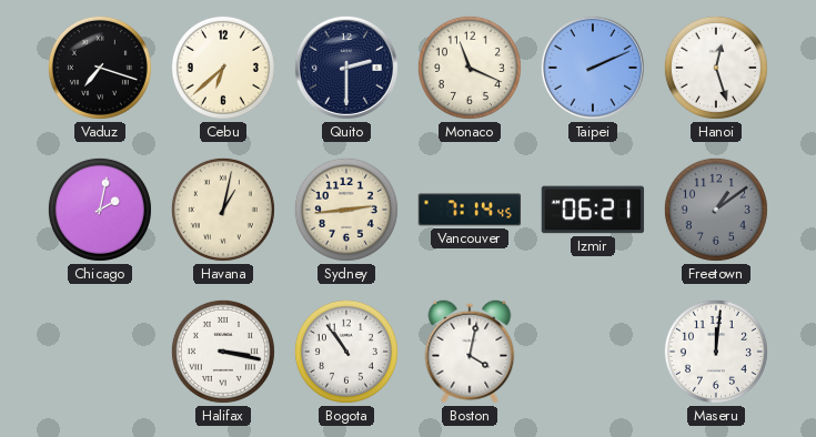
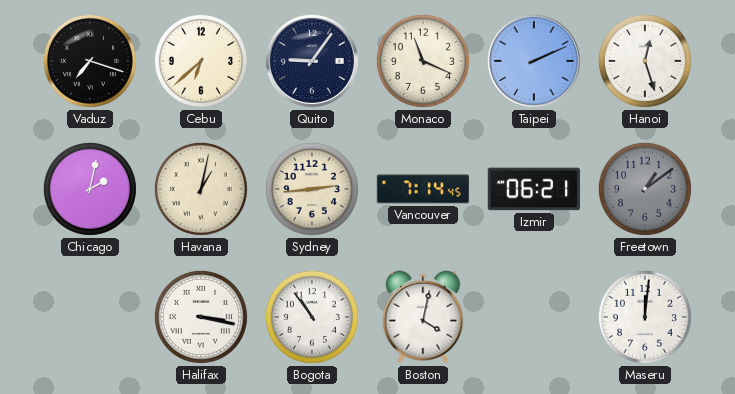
Quito: 2:30 -> 9:06 (312, 61)
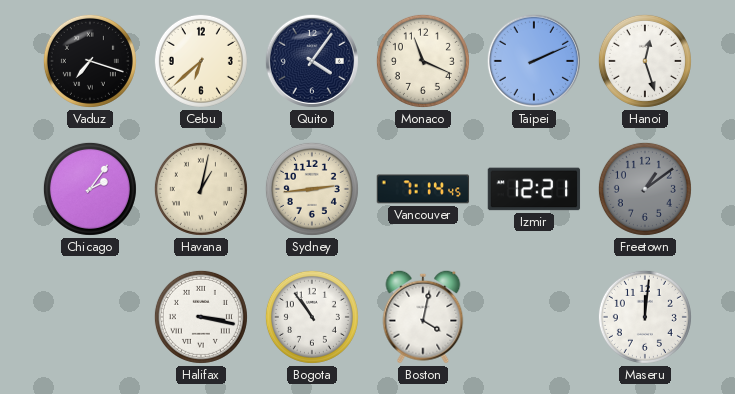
Quito: 9:06 -> 4:06 (312, 61)
Chicago: 2:02 -> 2:06 (90, 189)
Izmir: 06:21 -> 12:21 (534, 189)
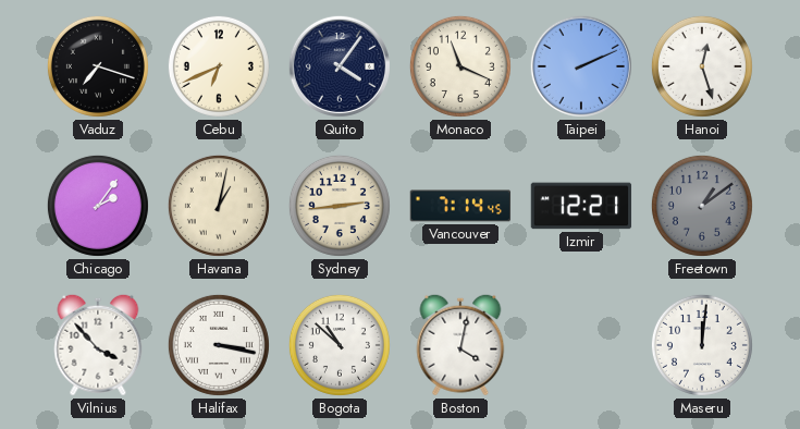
Cebu: 6:38 -> 6:41 (219, 66)
Vilnius: none -> 3:53 (98, 345)
Bogota: 10:54 -> 10:52 (340, 345)
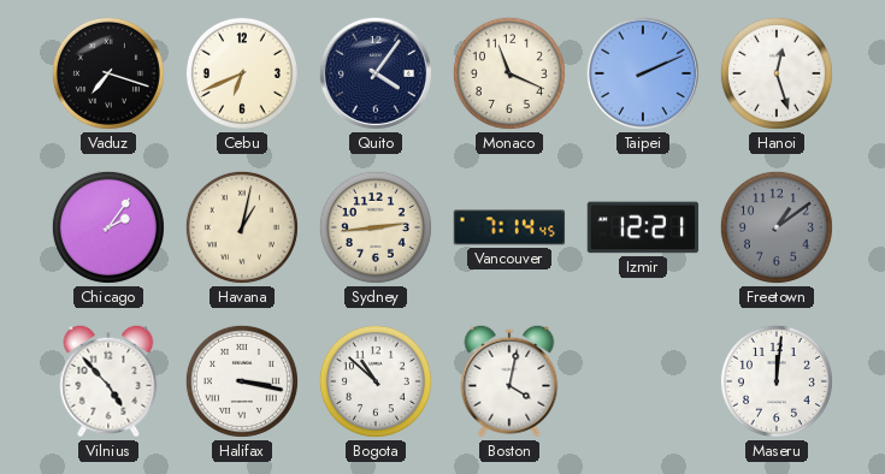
Vilnius: 3:53 -> 4:53 (108, 381)
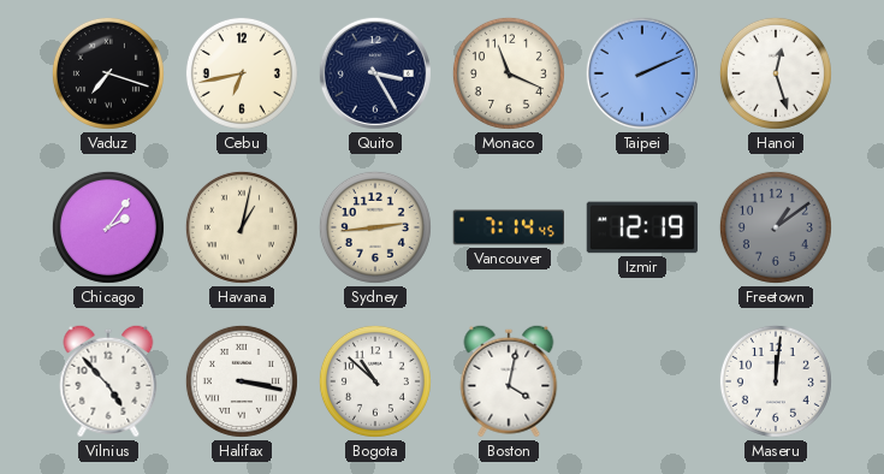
Cebu: 6:41 -> 6:43 (242, 73)
Quito: 4:06 -> 3:25 (375, 73)
Izmir: 12:21 -> 12:19 (642, 227)
